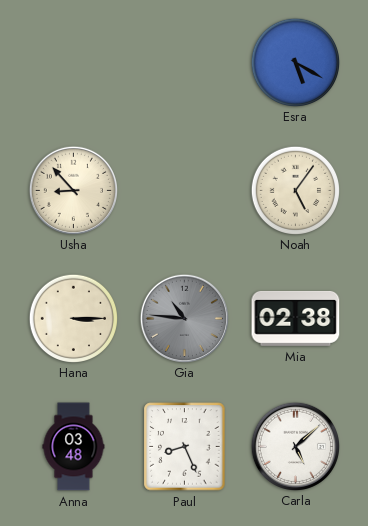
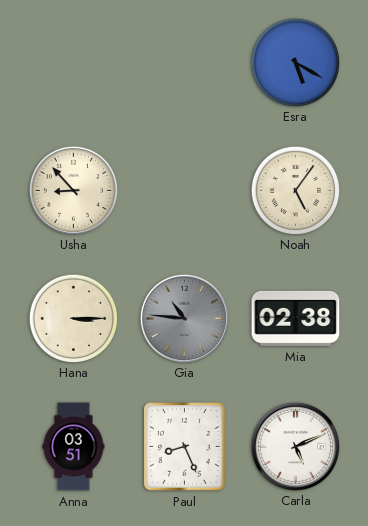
Anna: 03:48 -> 03:51 (74, 447)
Carla: 5:08 -> 5:11 (295, 446)
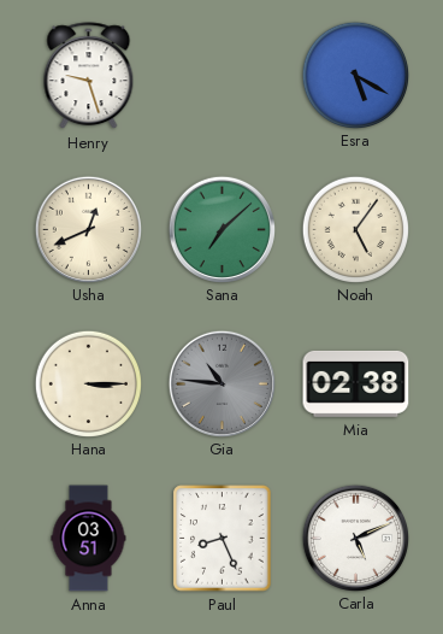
Henry: none -> 9:27 (89, 76)
Usha: 8:53 -> 12:41 (88, 229)
Sana: none -> 7:08 (221, 229)
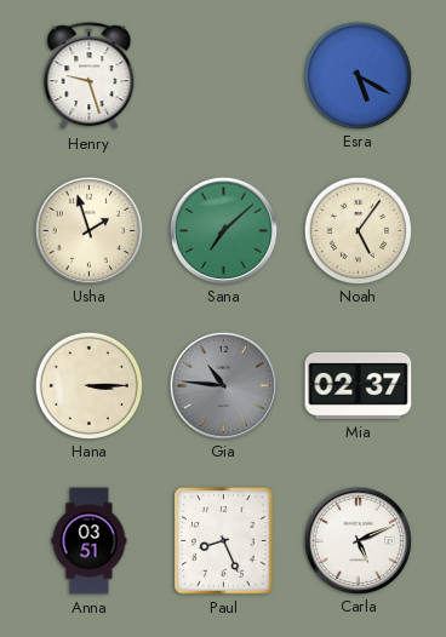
Usha: 12:41 -> 1:57 (88, 230)
Mia: 02:38 -> 02:37 (359, 385)
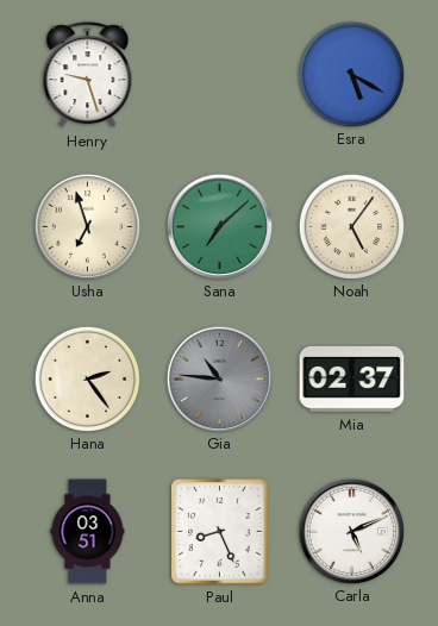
Usha: 1:57 -> 6:57 (87, 226)
Hana: 3:15 -> 2:24 (87, 378)
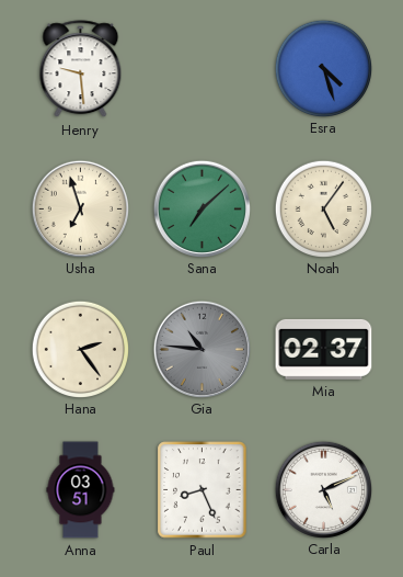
Henry: 9:27 -> 9:29 (81, 69)
Esra: 5:20 -> 4:27 (323, 68)
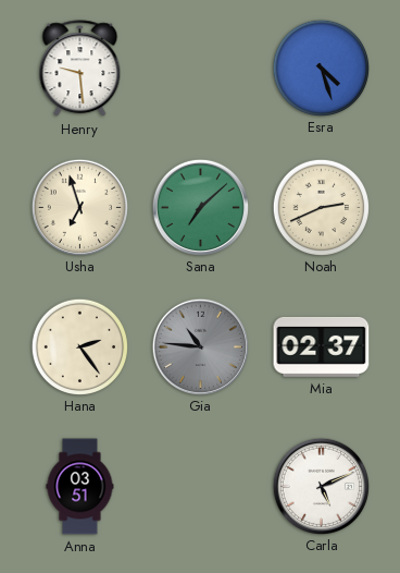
Noah: 5:06 -> 2:41 (321, 207)
Paul: 8:26 -> none (203, 490)
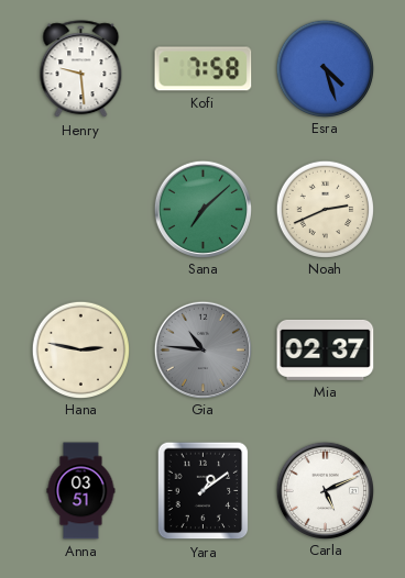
Kofi: none -> 7:58 (204, 69)
Usha: 6:57 -> none (79, 207)
Hana: 2:24 -> 2:47 (80, 349)
Yara: none -> 1:09 (204, 491)
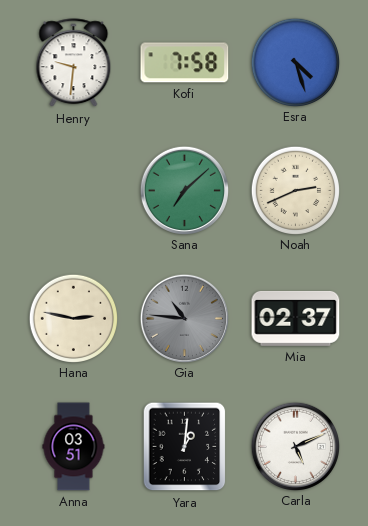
Henry: 9:29 -> 9:31 (74, 63)
Yara: 1:09 -> 1:01 (185, 447)
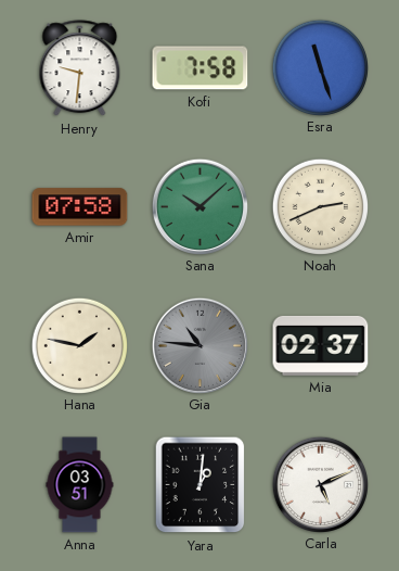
Esra: 4:27 -> 11:27 (320, 67)
Amir: none -> 07:58 (80, 207)
Sana: 7:08 -> 10:08 (200, 206)
Hana: 2:47 -> 1:47 (79, 345)
